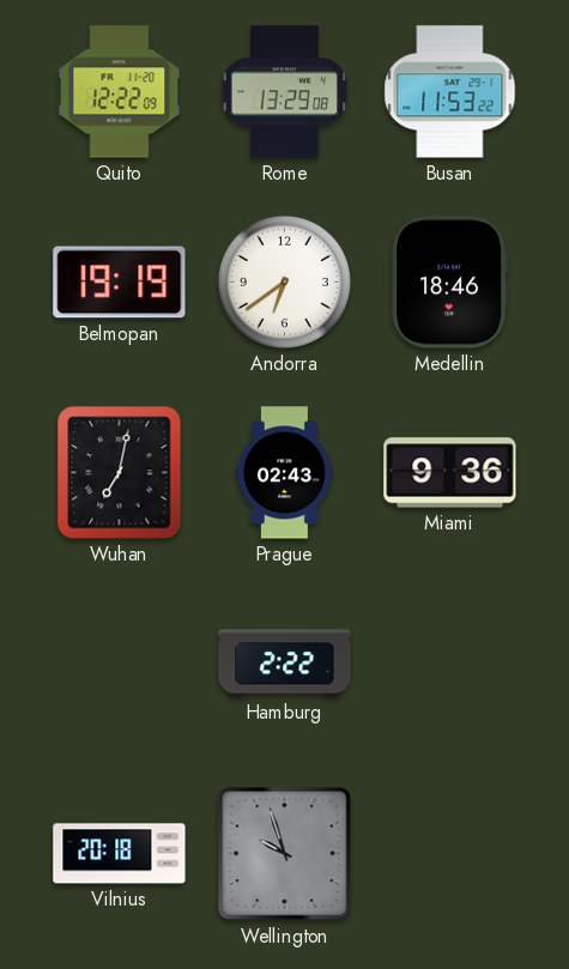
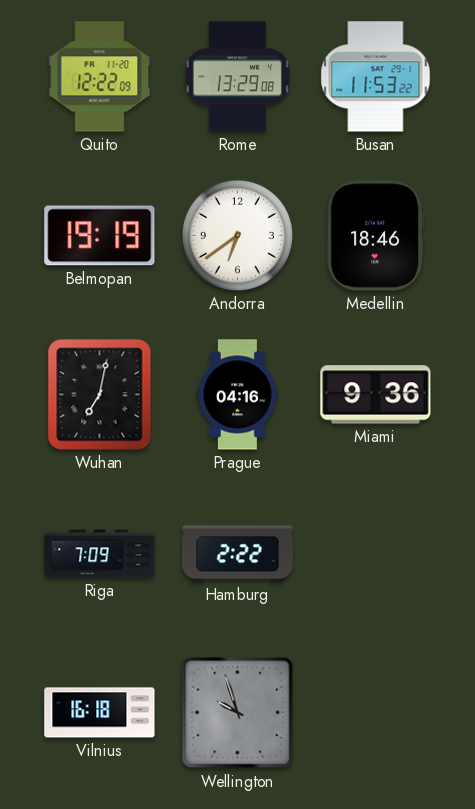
Prague: 02:43 -> 04:16 (238, 395)
Riga: none -> 7:09 (100, 554)
Vilnius: 20:18 -> 16:18 (100, 713)
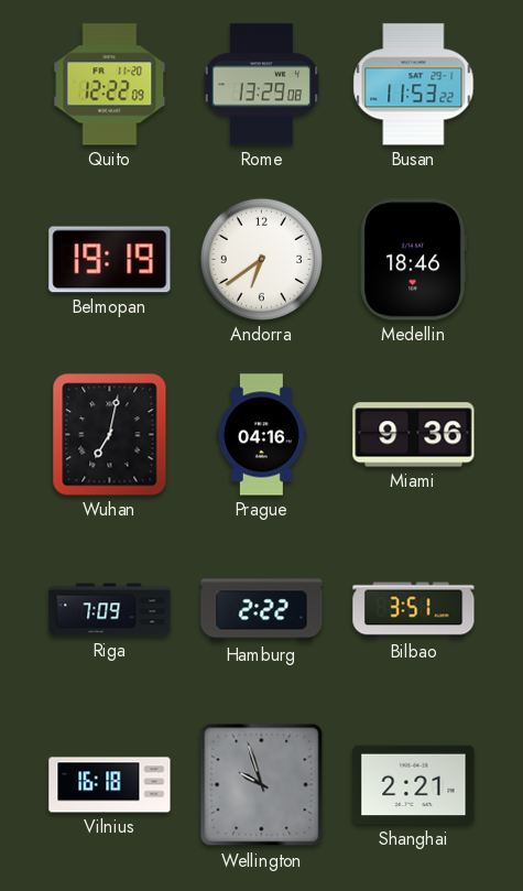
Bilbao: none -> 3:51 (414, 610)
Shanghai: none -> 2:21 (414, 785)
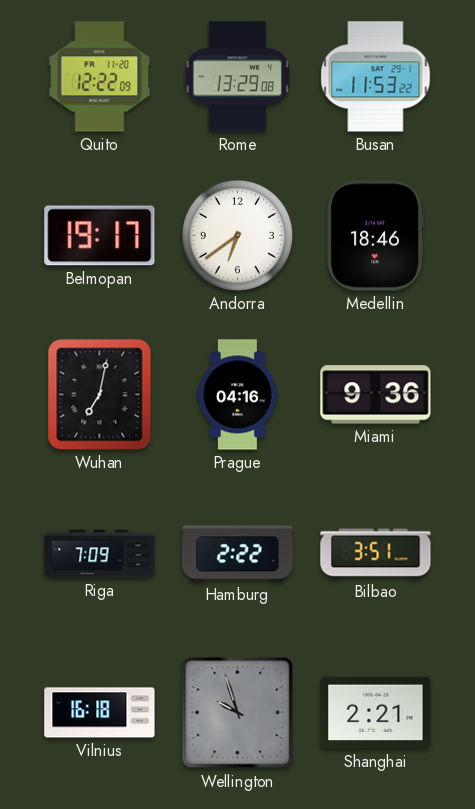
Belmopan: 19:19 -> 19:17 (100, 236)
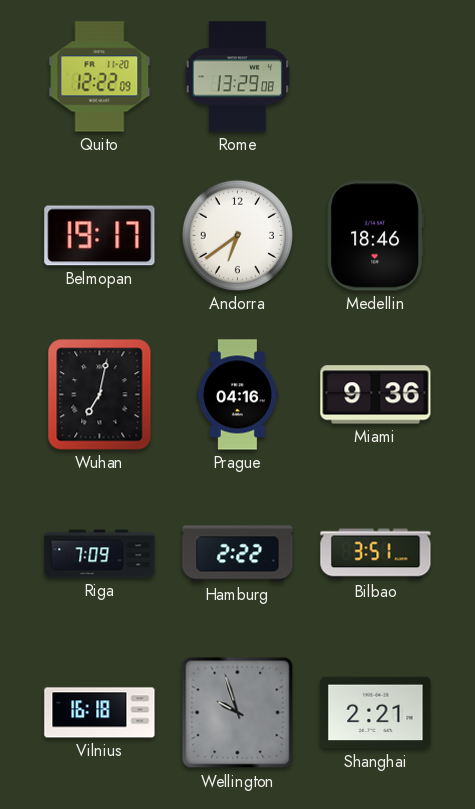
Busan: 11:53 -> none (376, 77)
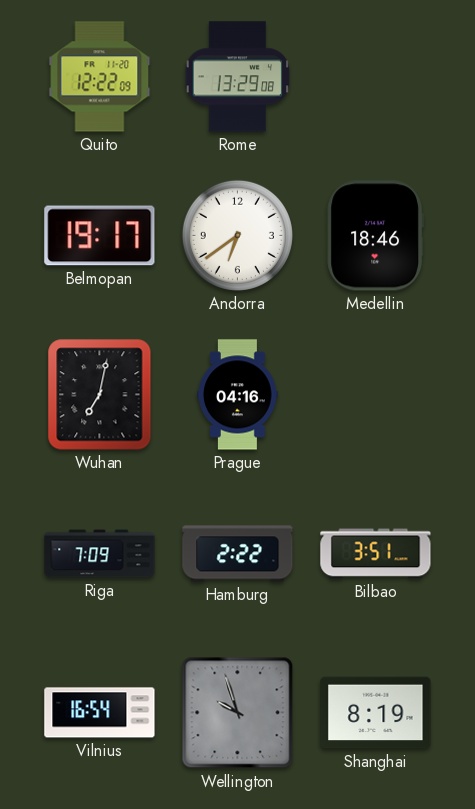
Miami: 9:36 -> none (376, 395)
Vilnius: 16:18 -> 16:54 (100, 713)
Shanghai: 2:21 -> 8:19 (376, 713)
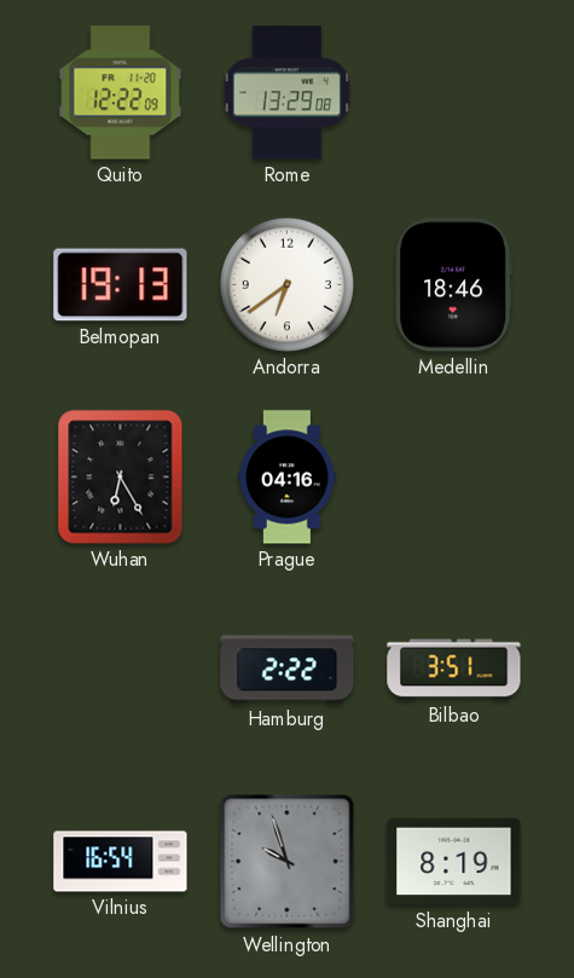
Belmopan: 19:17 -> 19:13 (121, 285)
Wuhan: 7:02 -> 6:25 (121, 478)
Riga: 7:09 -> none (100, 554)
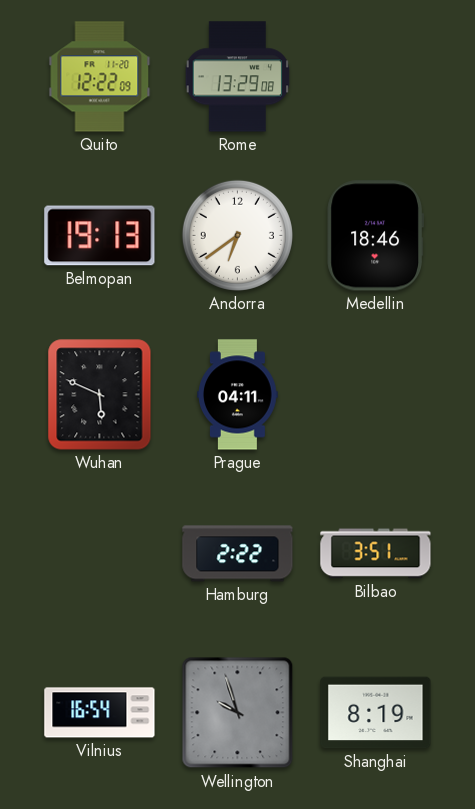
Wuhan: 6:25 -> 5:49 (100, 395)
Prague: 04:16 -> 04:11 (238, 395)
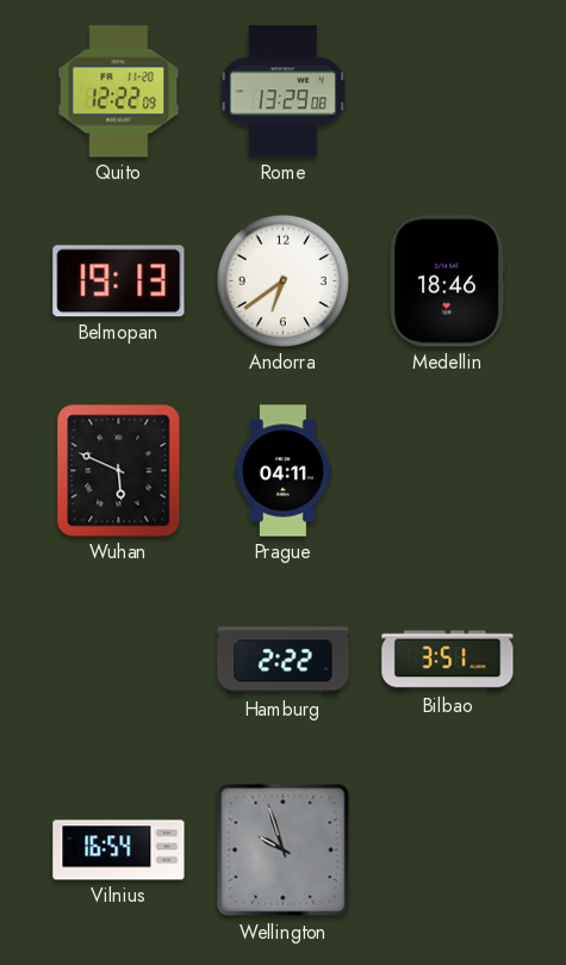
Shanghai: 8:19 -> none (376, 713)
